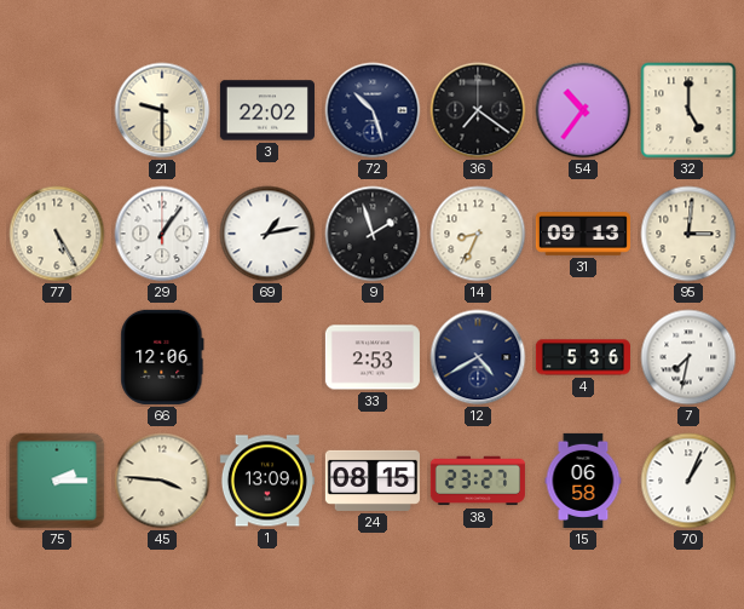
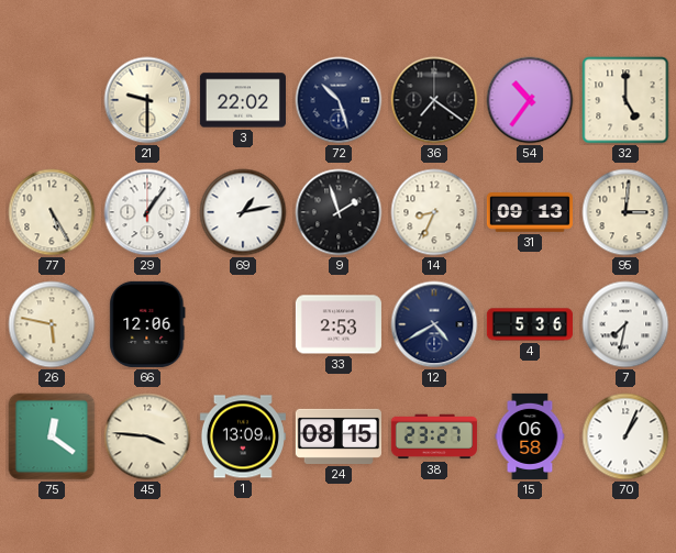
26: none -> 5:47 (52, 324)
75: 2:15 -> 12:21 (52, 436)
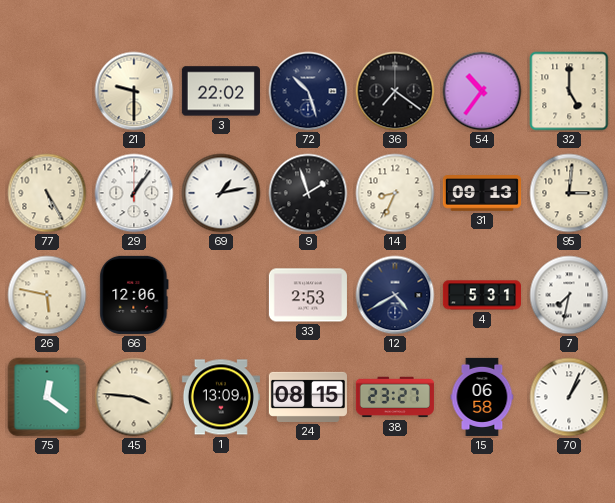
4: 5:36 -> 5:31 (482, 295)
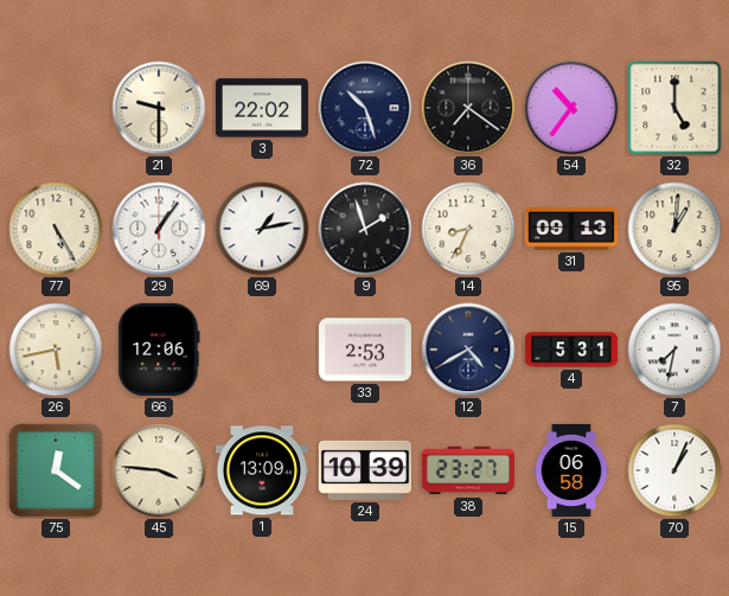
95: 3:01 -> 1:01 (674, 229)
26: 5:47 -> 5:43 (56, 350)
24: 08:15 -> 10:39 (365, 470)
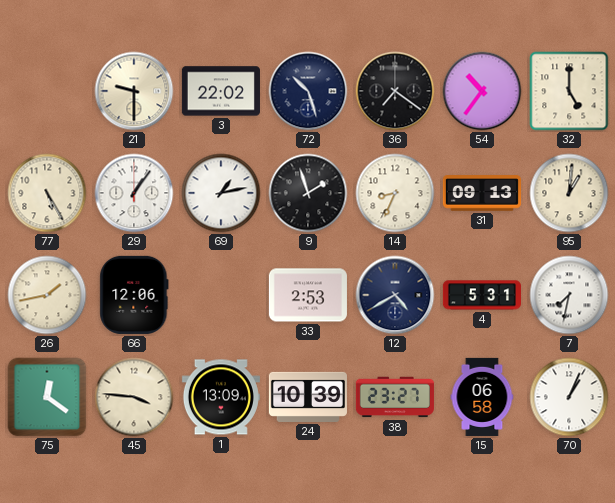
26: 5:43 -> 1:43 (47, 295)
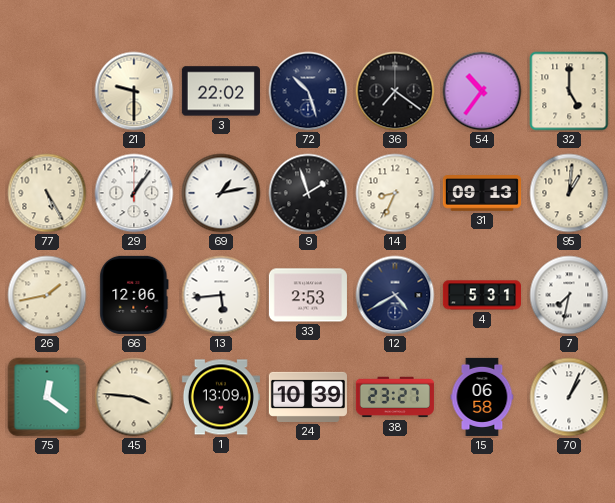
13: none -> 5:44 (221, 295)
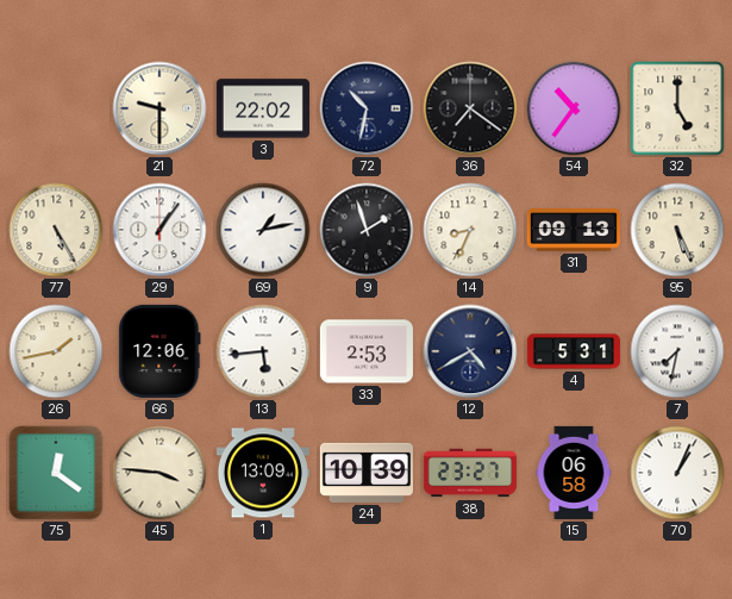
72: 10:27 -> 10:32 (367, 108)
95: 1:01 -> 5:26 (677, 230)
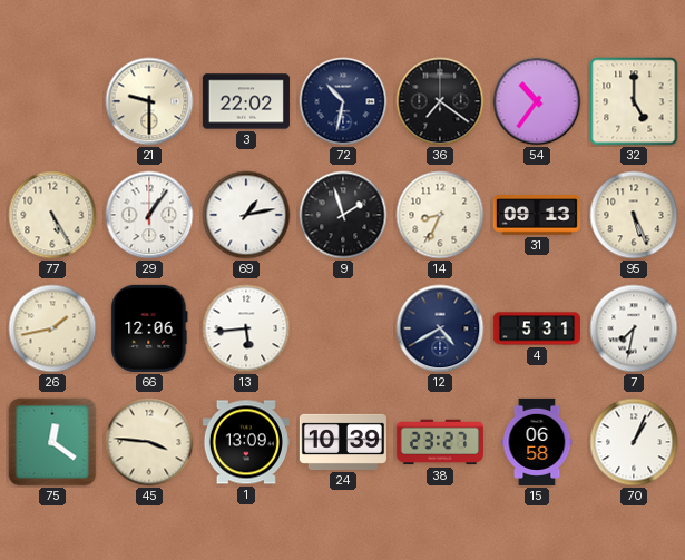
33: 2:53 -> none (367, 351)
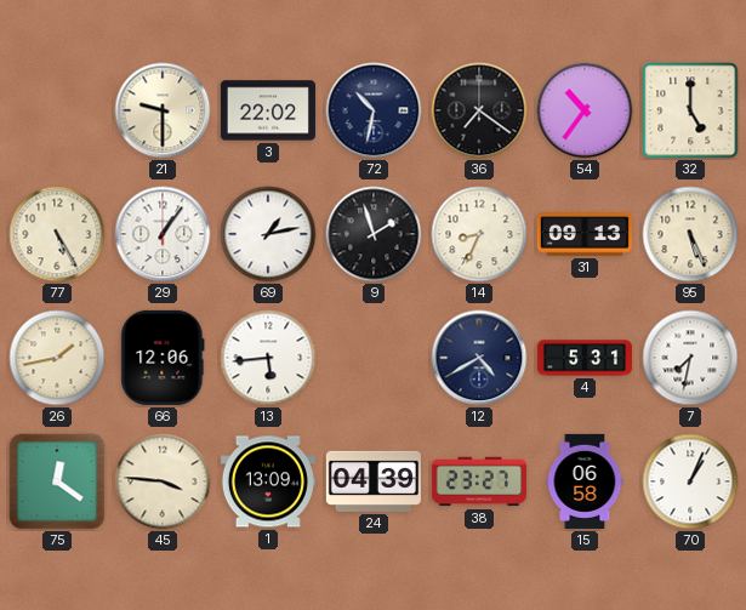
24: 10:39 -> 04:39 (374, 481)
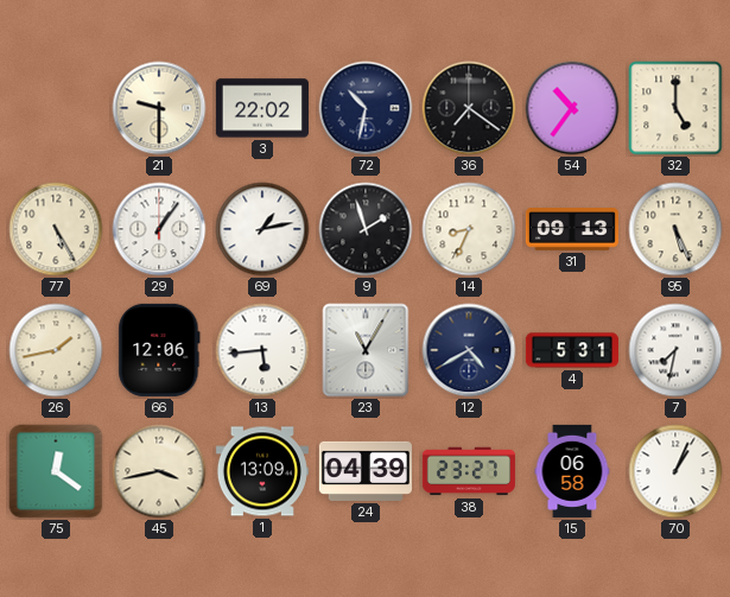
23: none -> 11:05 (366, 350)
45: 3:46 -> 3:43 (159, 471)
